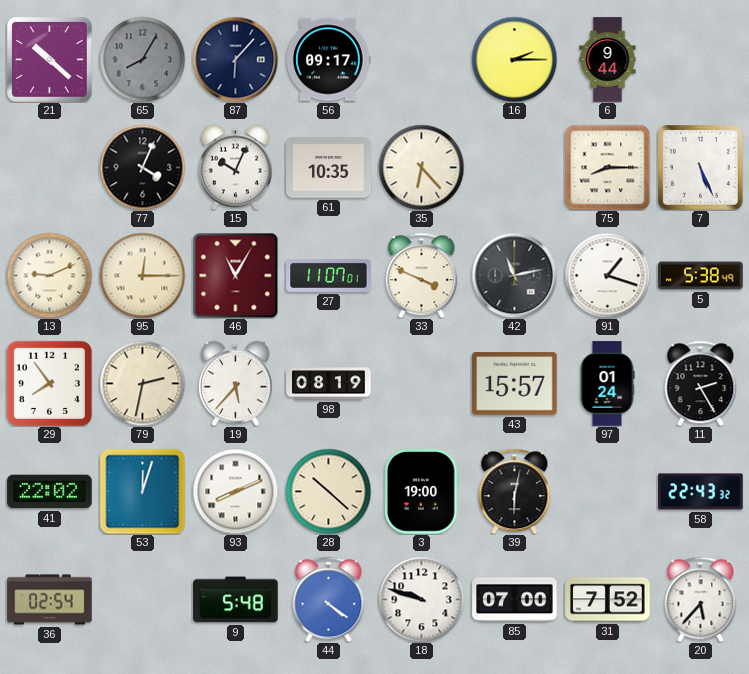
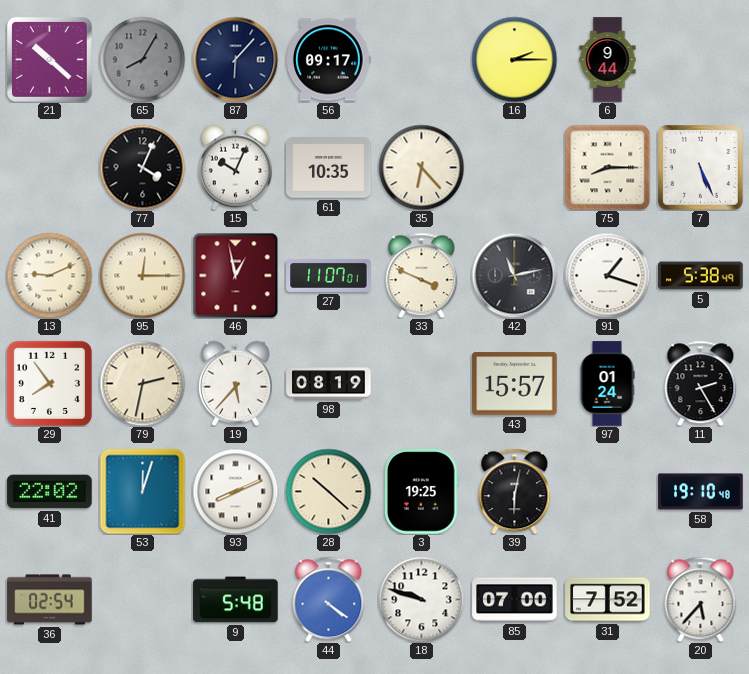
46: 11:05 -> 12:58 (235, 275)
3: 19:00 -> 19:25 (422, 492)
58: 22:43 -> 19:10 (701, 492)
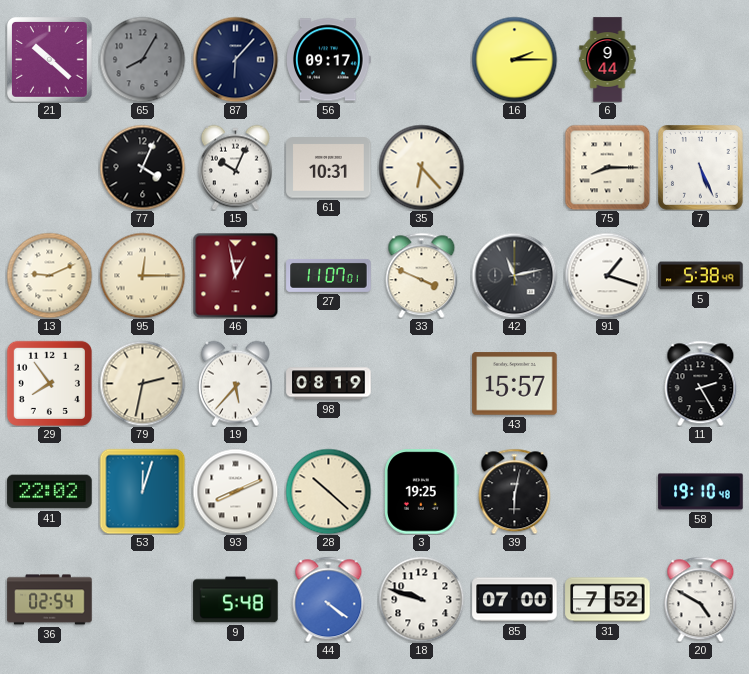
61: 10:35 -> 10:31 (329, 168)
97: 01:24 -> none (607, 384)
20: 5:37 -> 4:50 (701, 599)
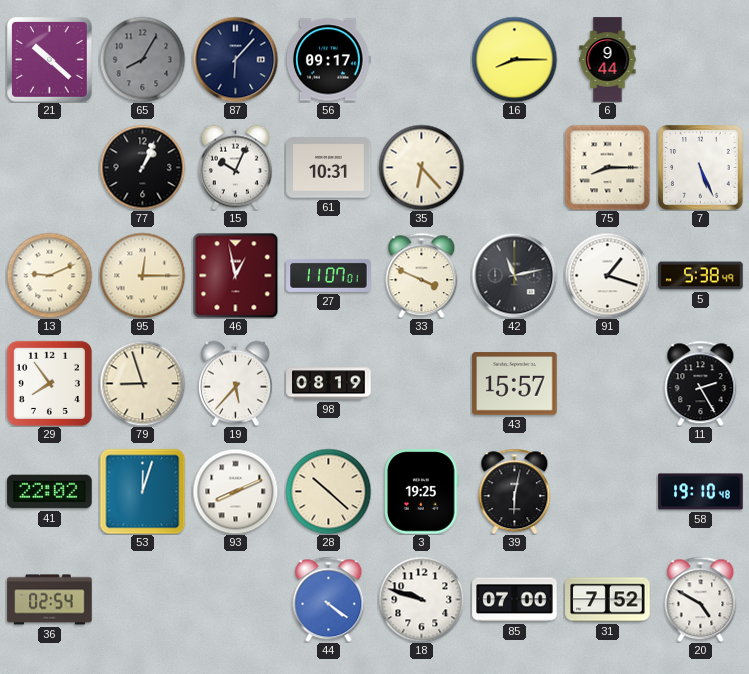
16: 2:15 -> 8:15 (514, 59)
77: 4:04 -> 1:04 (142, 167)
79: 2:32 -> 8:57 (142, 383)
9: 5:48 -> none (236, 600)
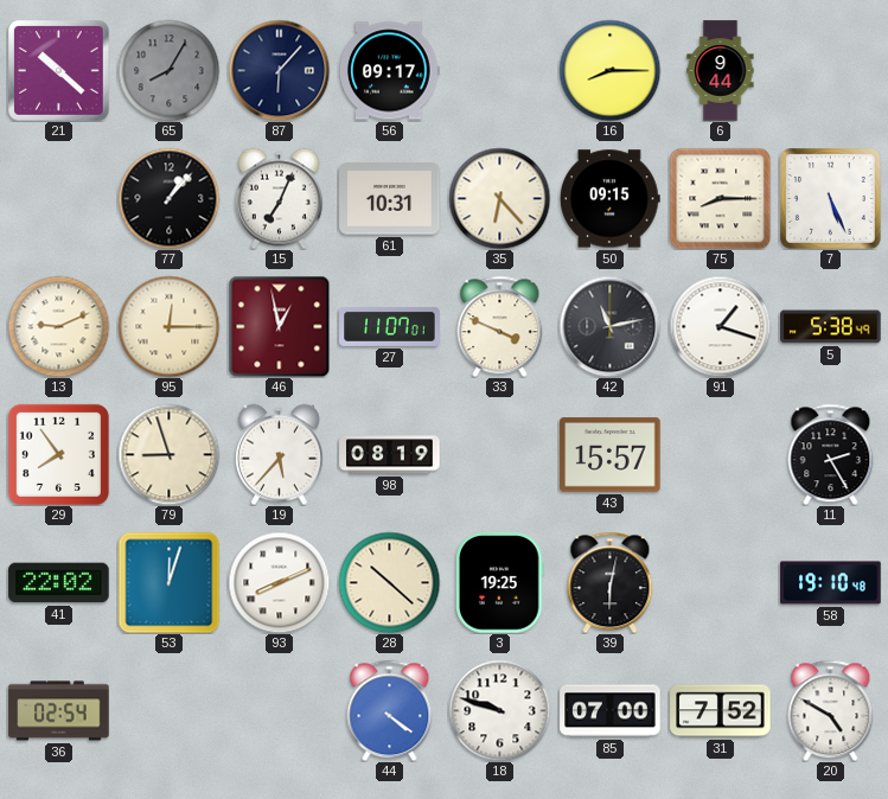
77: 1:04 -> 1:07 (168, 198)
15: 10:04 -> 7:04 (279, 198)
50: none -> 09:15 (611, 199)
